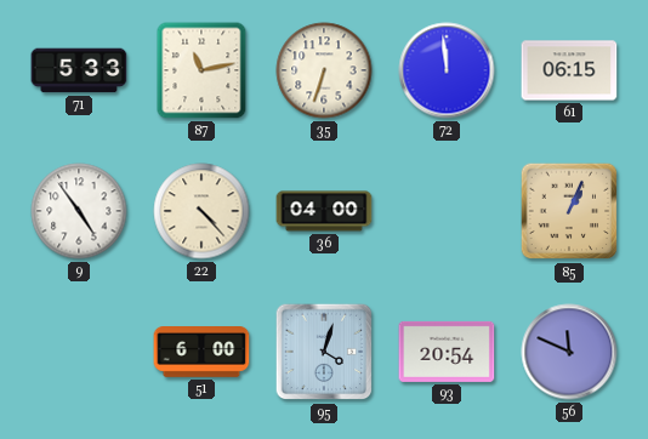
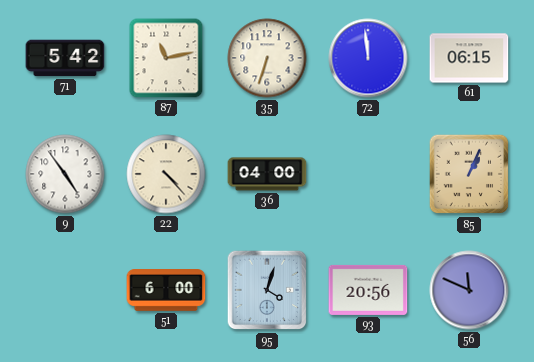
71: 5:33 -> 5:42 (65, 58)
93: 20:54 -> 20:56 (368, 290)
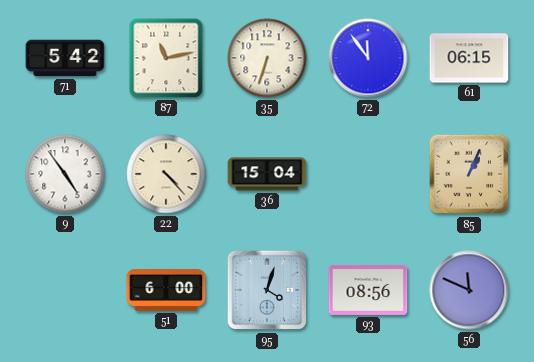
72: 11:59 -> 11:54 (368, 58)
36: 04:00 -> 15:04 (267, 174)
93: 20:56 -> 08:56 (368, 290)
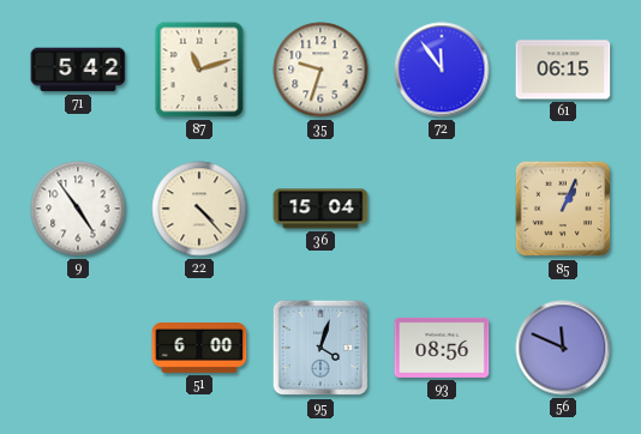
87: 11:13 -> 11:12 (199, 70)
35: 6:33 -> 9:33 (320, 70)
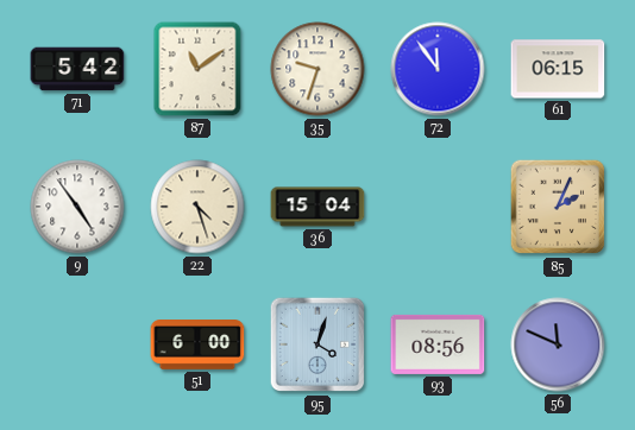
87: 11:12 -> 11:09 (197, 69)
22: 4:23 -> 4:27 (197, 207)
85: 1:04 -> 2:04 (558, 207)
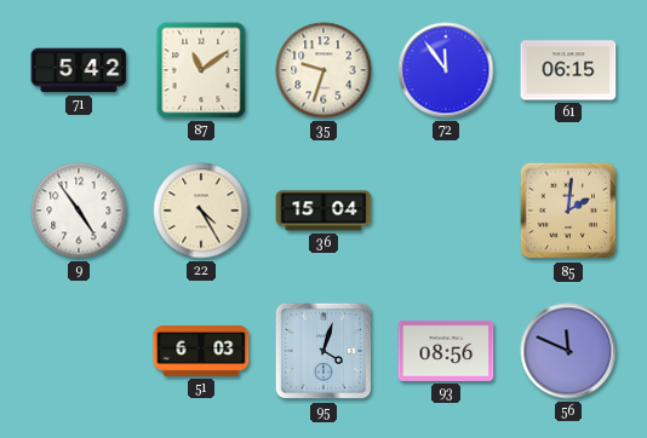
22: 4:27 -> 4:25 (201, 211)
85: 2:04 -> 2:01 (568, 211)
51: 6:00 -> 6:03 (201, 352)
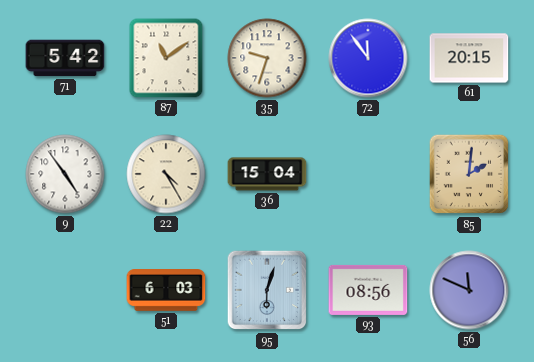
61: 06:15 -> 20:15 (469, 58)
95: 4:03 -> 6:03 (267, 290)
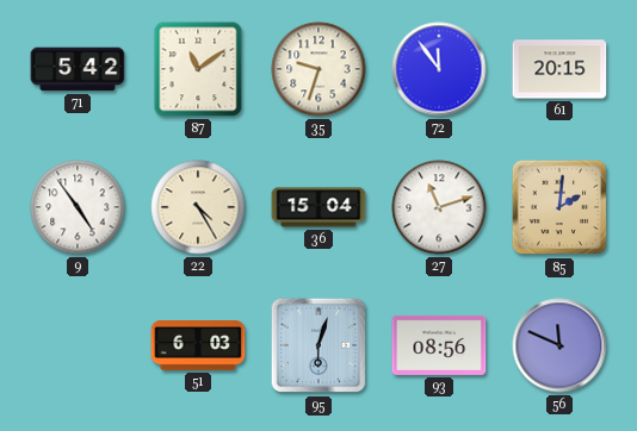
27: none -> 11:12 (439, 207)
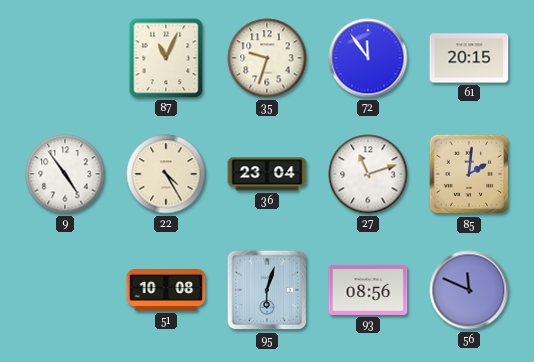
71: 5:42 -> none (78, 69)
87: 11:09 -> 11:04 (166, 58)
36: 15:04 -> 23:04 (267, 174)
51: 6:03 -> 10:08 (166, 291)
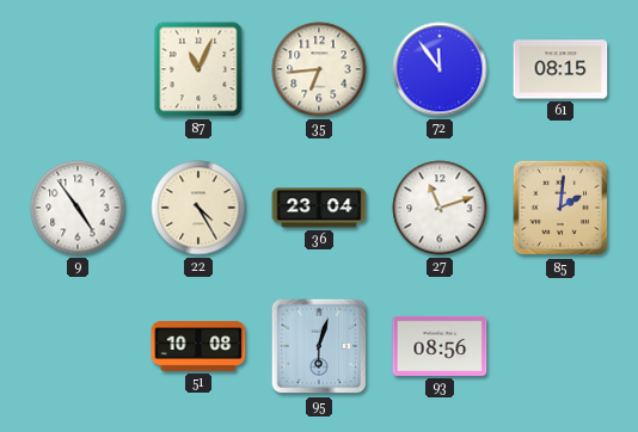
35: 9:33 -> 6:44 (319, 69)
61: 20:15 -> 08:15 (560, 69)
56: 11:49 -> none (469, 290)
